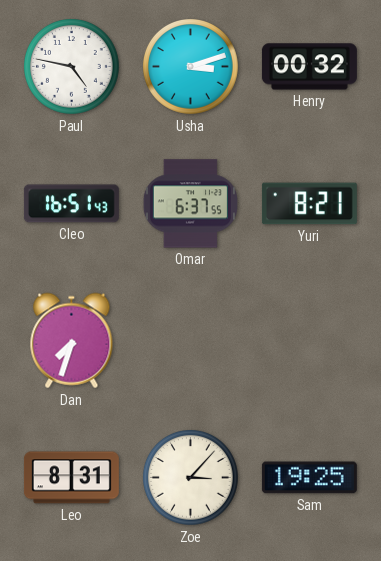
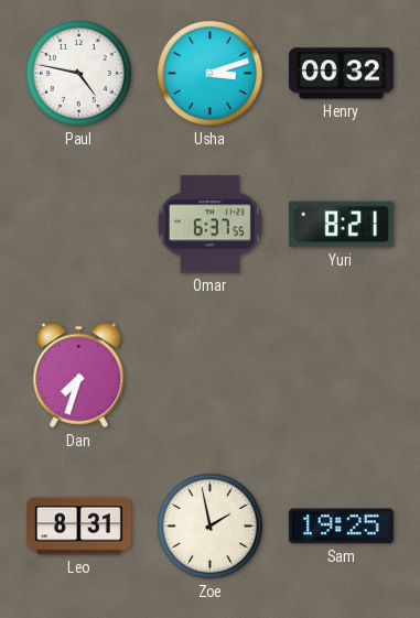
Cleo: 16:51 -> none (71, 204)
Zoe: 3:07 -> 1:58 (211, 527)
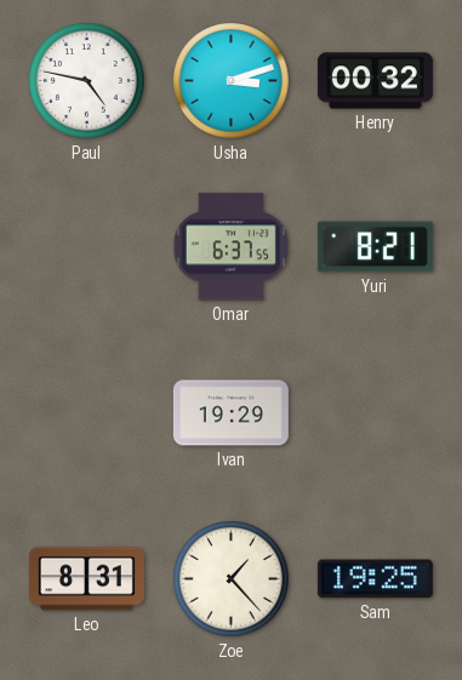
Dan: 7:33 -> none (79, 376)
Ivan: none -> 19:29 (230, 413)
Zoe: 1:58 -> 1:23 (232, 579)
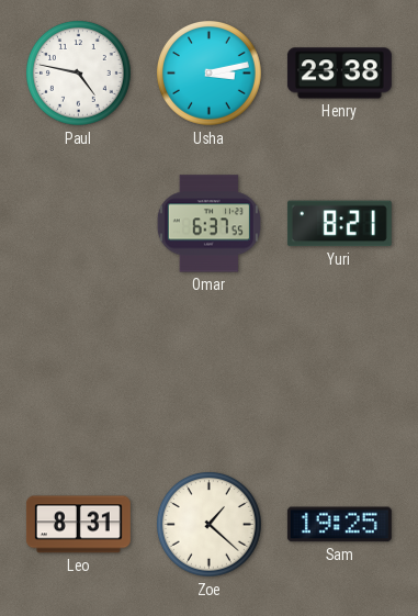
Usha: 3:12 -> 3:13 (210, 74)
Henry: 00:32 -> 23:38 (339, 74)
Ivan: 19:29 -> none (230, 413)
Zoe: 1:23 -> 1:22 (210, 525)
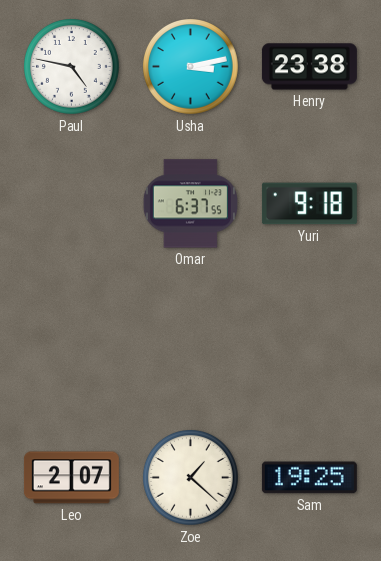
Yuri: 8:21 -> 9:18 (309, 204)
Leo: 8:31 -> 2:07 (71, 478)
